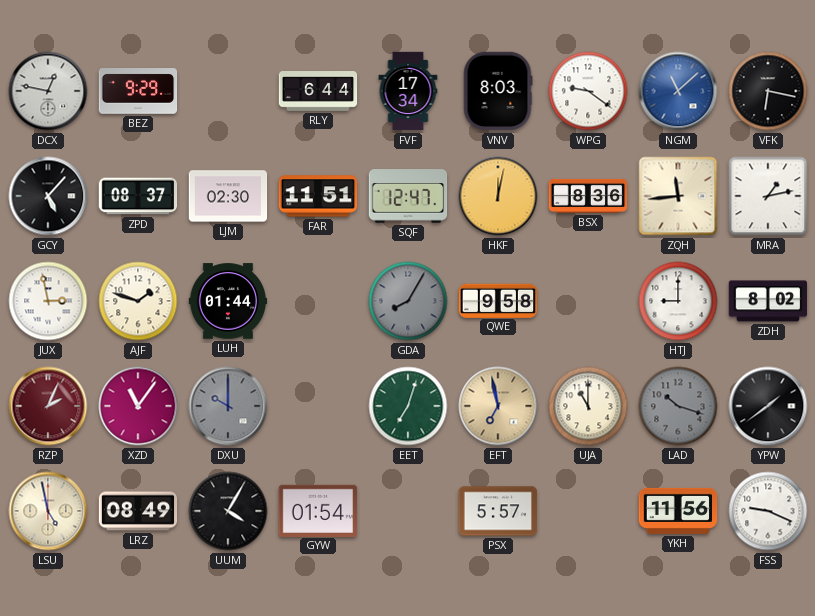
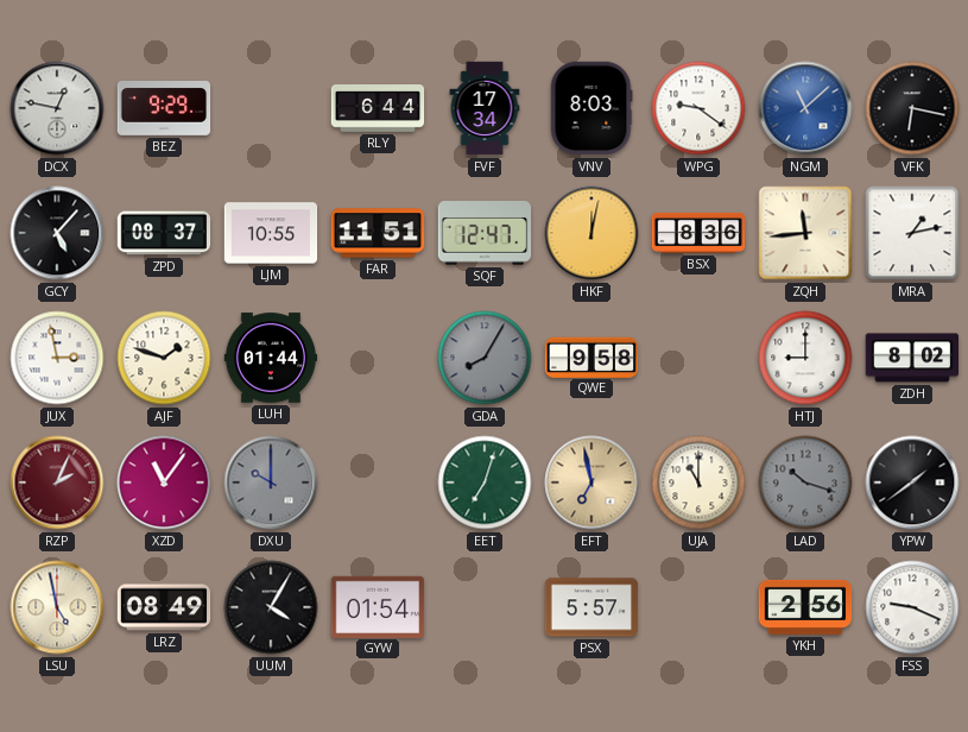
LJM: 02:30 -> 10:55 (271, 233)
YKH: 11:56 -> 2:56 (805, 607)
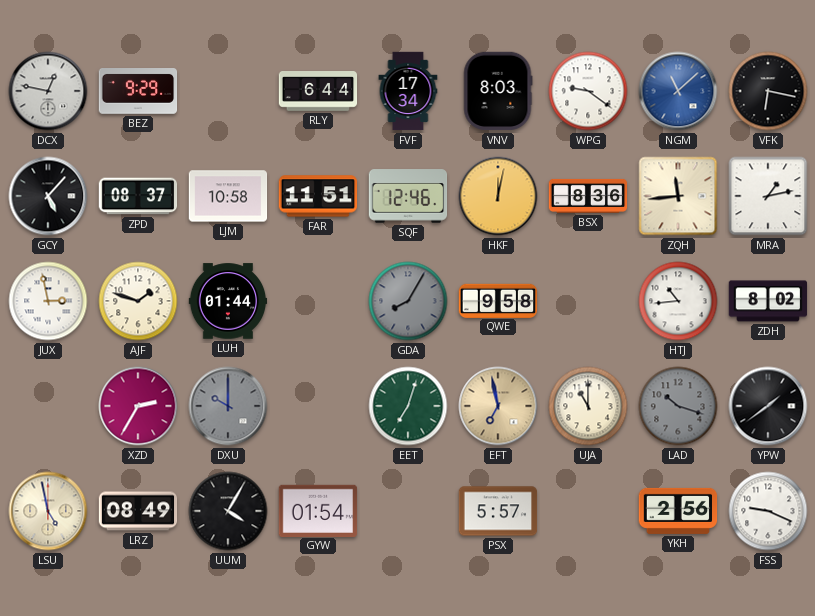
LJM: 10:55 -> 10:58 (228, 196)
SQF: 12:47 -> 12:46 (408, 196)
HTJ: 9:00 -> 10:44 (678, 301)
RZP: 2:04 -> none (57, 482)
XZD: 11:06 -> 2:35 (138, 406)
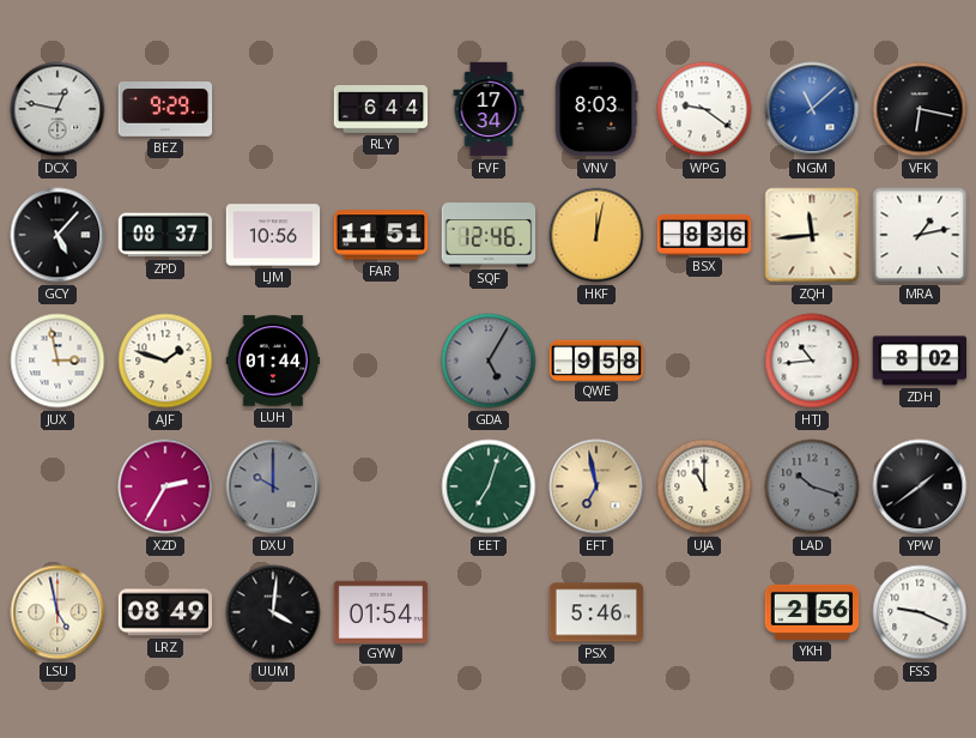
LJM: 10:58 -> 10:56 (273, 235)
GDA: 8:05 -> 5:05 (489, 361)
UUM: 4:05 -> 4:01 (273, 612)
PSX: 5:57 -> 5:46 (596, 612)
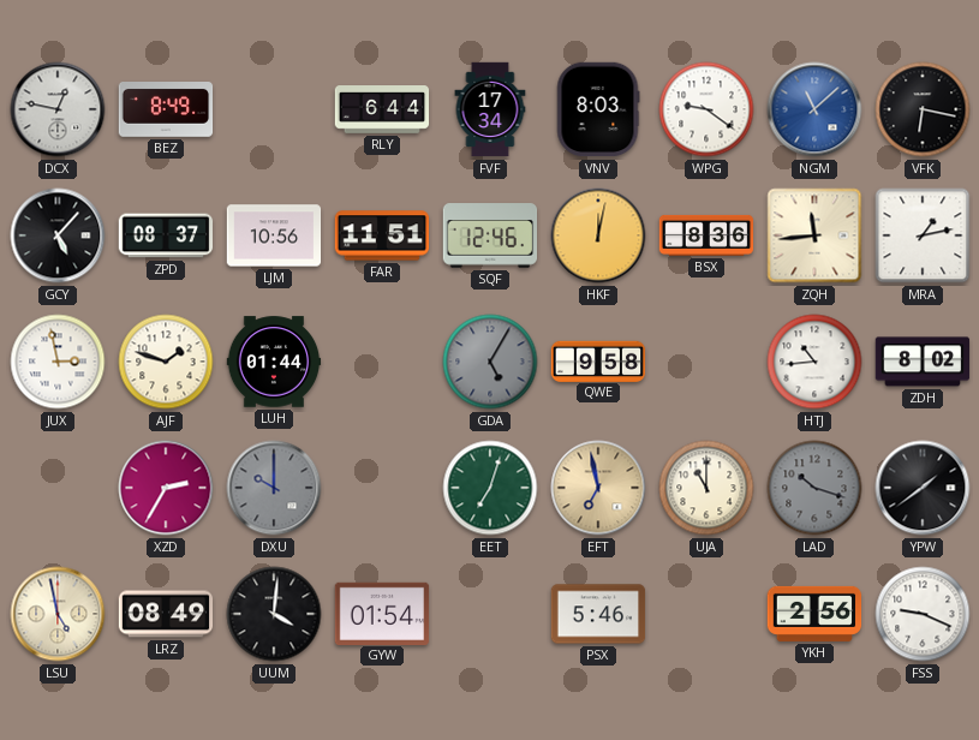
BEZ: 9:29 -> 8:49 (166, 111)
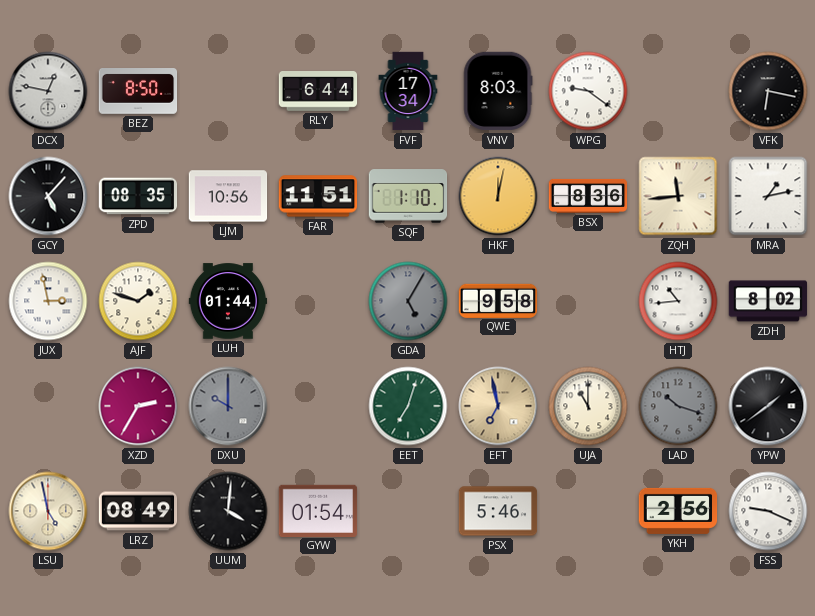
BEZ: 8:49 -> 8:50 (138, 92)
NGM: 11:08 -> none (814, 109)
ZPD: 08:37 -> 08:35 (138, 196)
SQF: 12:46 -> 1:10 (408, 196)
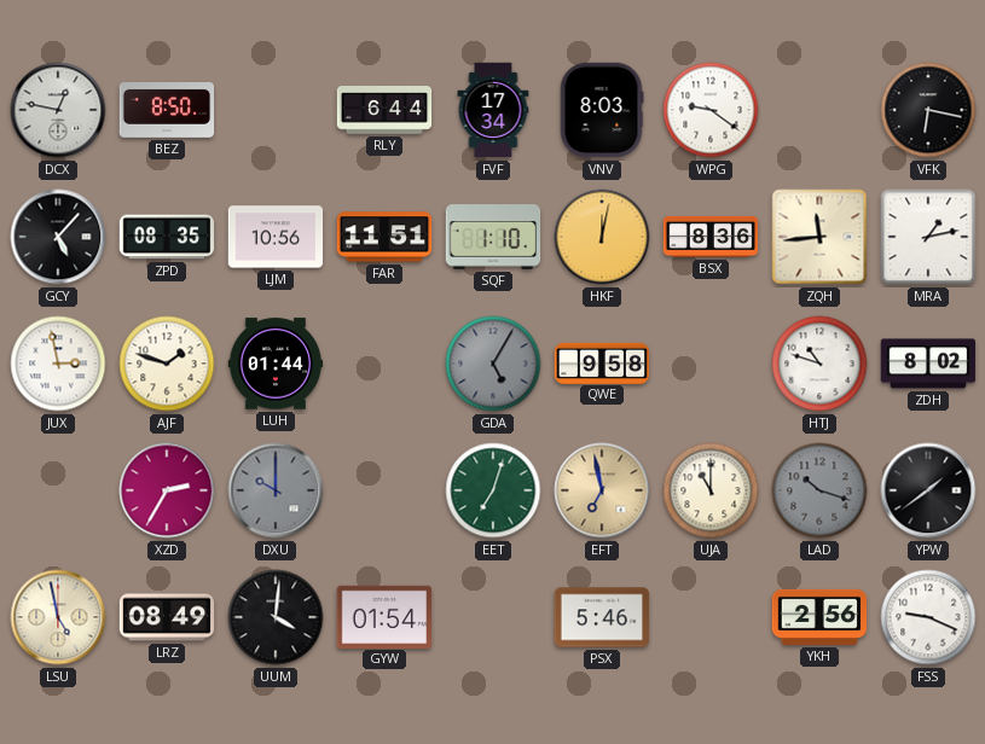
HTJ: 10:44 -> 10:48 (819, 364)
